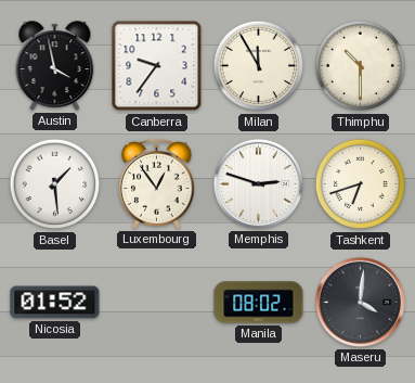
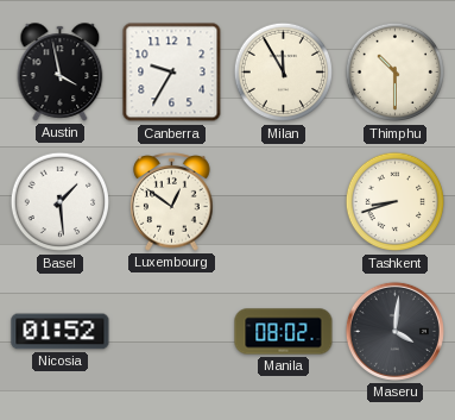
Canberra: 9:36 -> 9:35 (172, 73)
Luxembourg: 12:54 -> 12:51 (172, 202)
Memphis: 2:48 -> none (258, 183)
Tashkent: 6:42 -> 8:42 (396, 202)
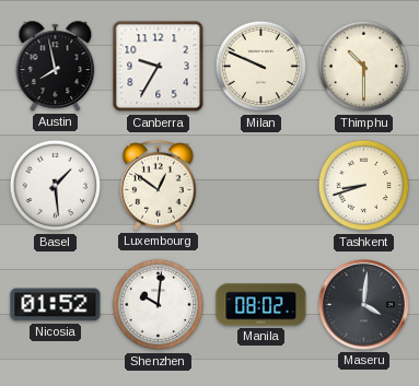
Austin: 3:58 -> 7:58 (56, 67)
Milan: 11:55 -> 9:49 (261, 67)
Shenzhen: none -> 10:01 (159, 305)
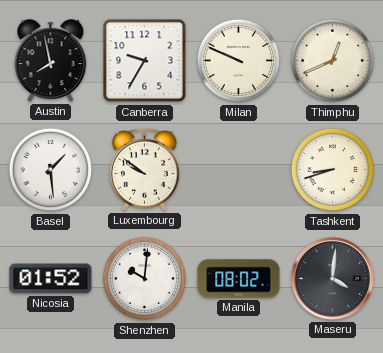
Thimphu: 10:30 -> 12:41 (333, 61)
Luxembourg: 12:51 -> 9:51 (145, 170)
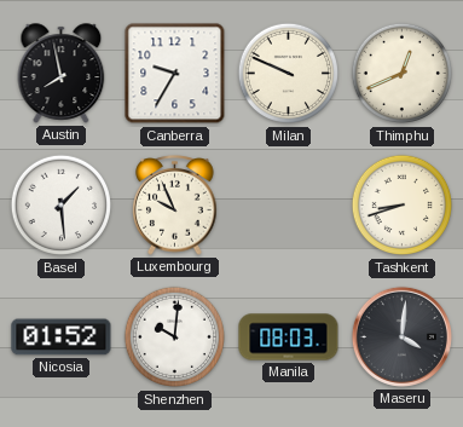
Luxembourg: 9:51 -> 9:56 (175, 206)
Manila: 08:02 -> 08:03 (289, 337)
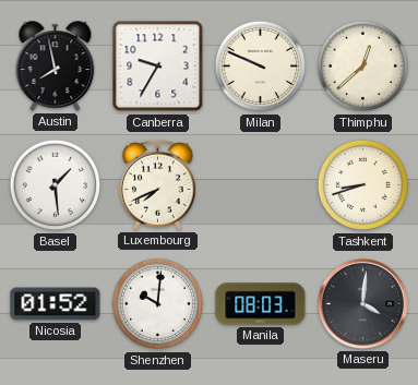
Thimphu: 12:41 -> 12:38 (363, 67)
Luxembourg: 9:56 -> 7:41 (158, 185)
